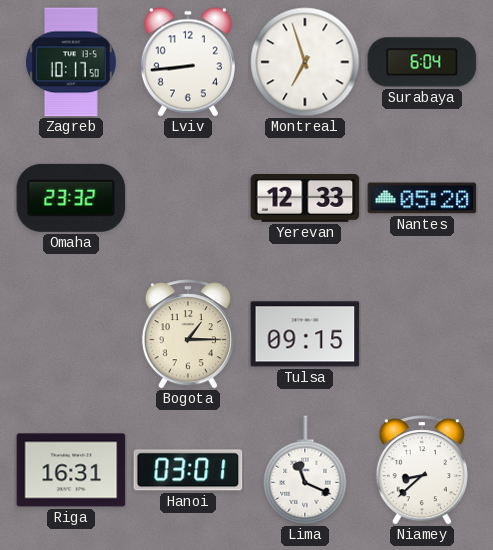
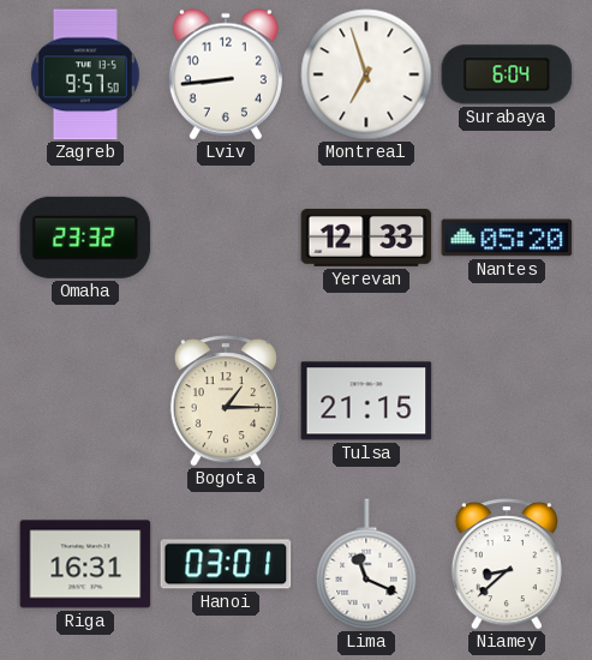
Zagreb: 10:17 -> 9:57 (85, 74)
Tulsa: 09:15 -> 21:15 (366, 401)
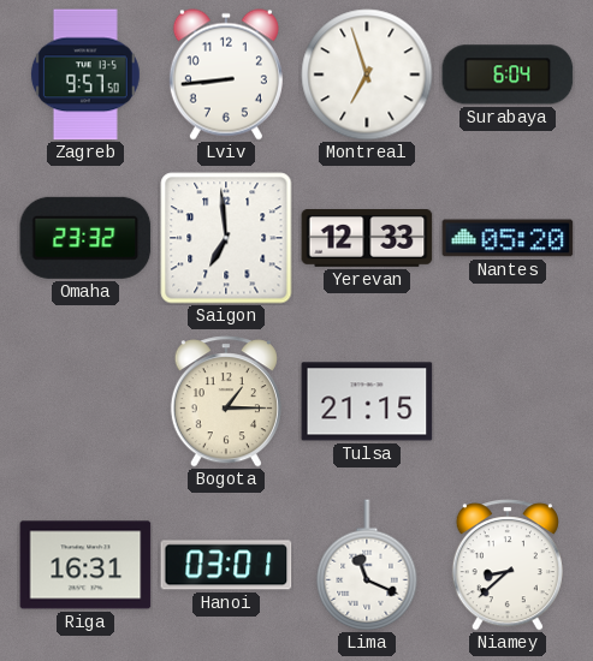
Saigon: none -> 6:59 (226, 238)
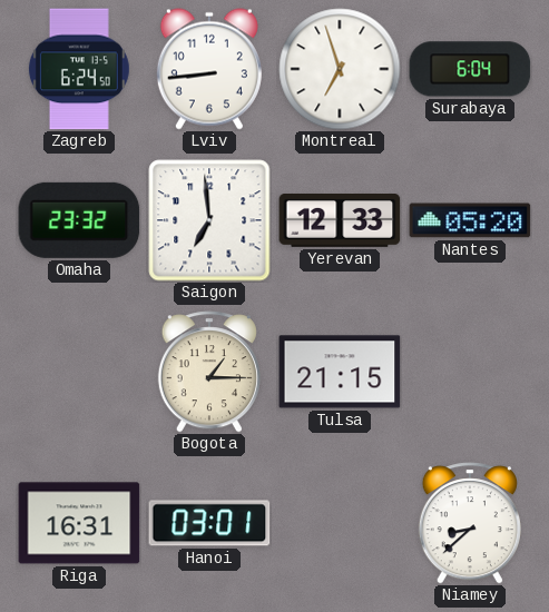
Zagreb: 9:57 -> 6:24 (79, 69)
Lima: 11:19 -> none (367, 565)
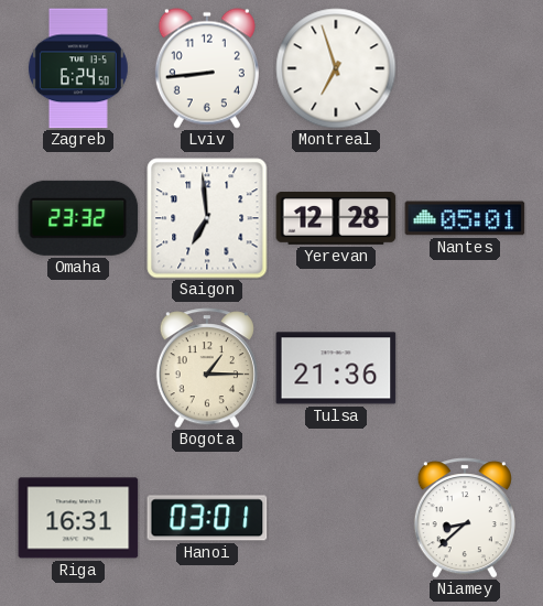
Surabaya: 6:04 -> none (470, 69)
Yerevan: 12:33 -> 12:28 (336, 219)
Nantes: 05:20 -> 05:01 (465, 218)
Tulsa: 21:15 -> 21:36 (336, 368)
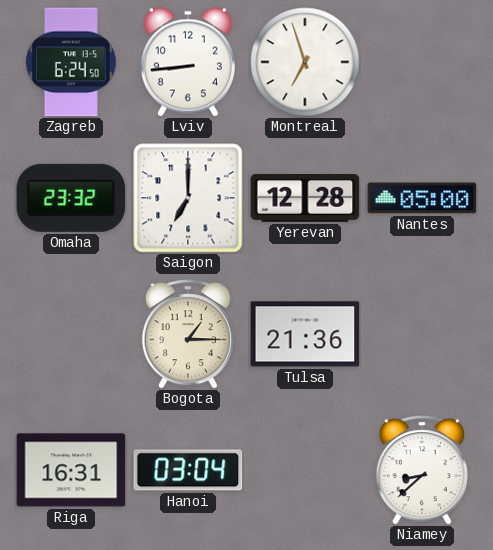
Saigon: 6:59 -> 7:00 (188, 198)
Nantes: 05:01 -> 05:00 (422, 198)
Hanoi: 03:01 -> 03:04 (188, 470)
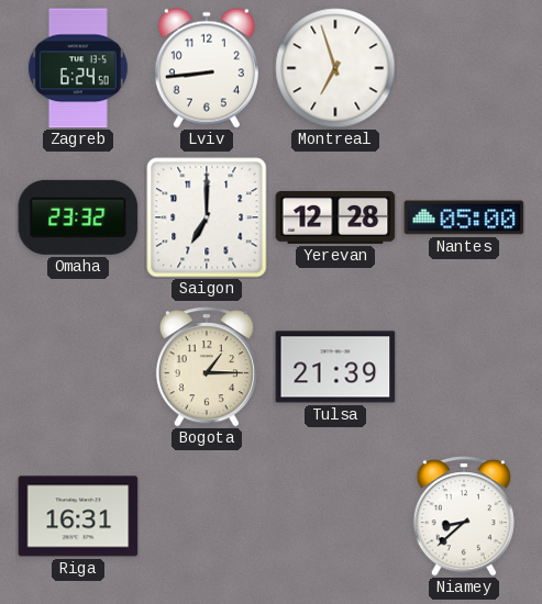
Tulsa: 21:36 -> 21:39 (335, 367)
Hanoi: 03:04 -> none (188, 470)
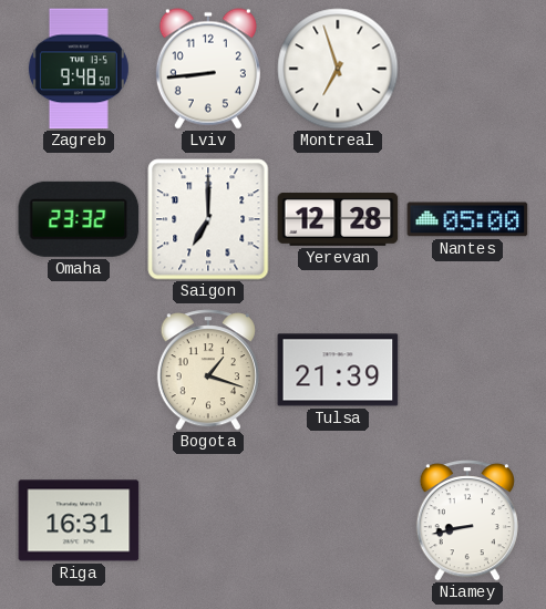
Zagreb: 6:24 -> 9:48 (79, 69)
Bogota: 1:15 -> 1:18 (208, 370)
Niamey: 8:38 -> 8:43 (467, 520)
